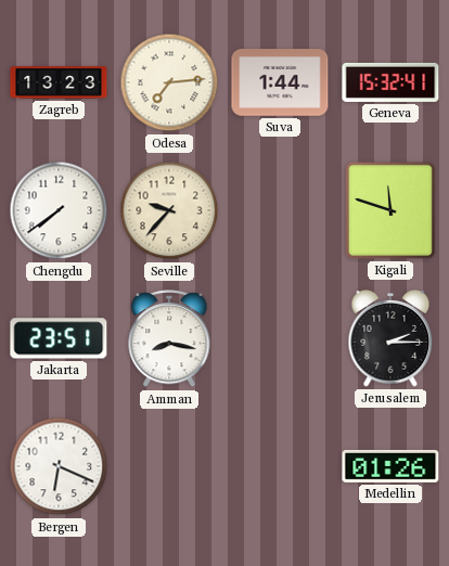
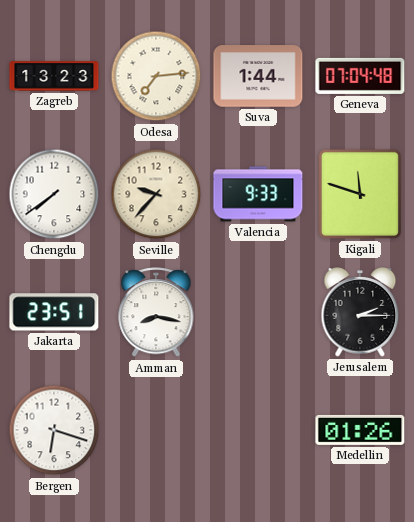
Geneva: 15:32 -> 07:04 (360, 76)
Valencia: none -> 9:33 (258, 194)
Bergen: 6:19 -> 6:18 (54, 430)
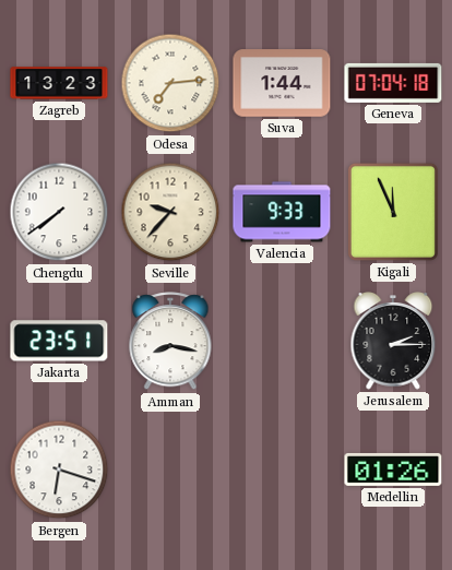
Geneva: 07:04:48 -> 07:04:18 (393, 83)
Kigali: 11:48 -> 11:56 (393, 212)
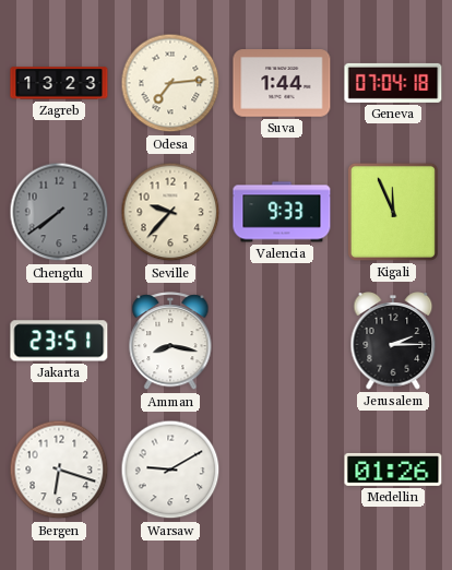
Chengdu dial: white -> grey (59, 212)
Warsaw: none -> 9:10 (170, 470)
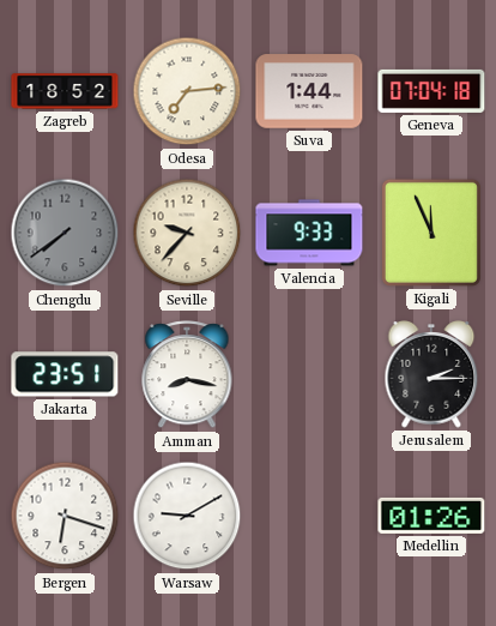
Zagreb: 13:23 -> 18:52 (65, 91)
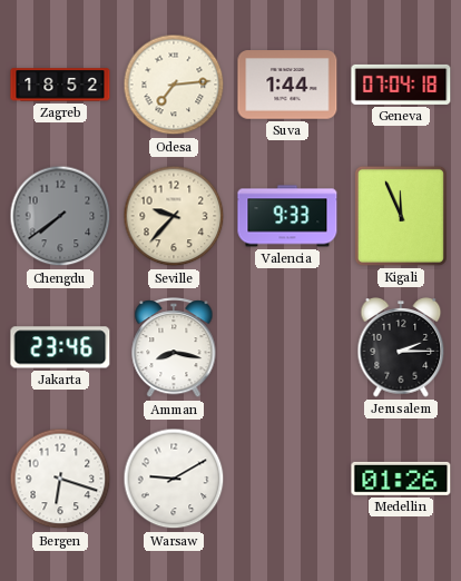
Jakarta: 23:51 -> 23:46 (60, 347)
